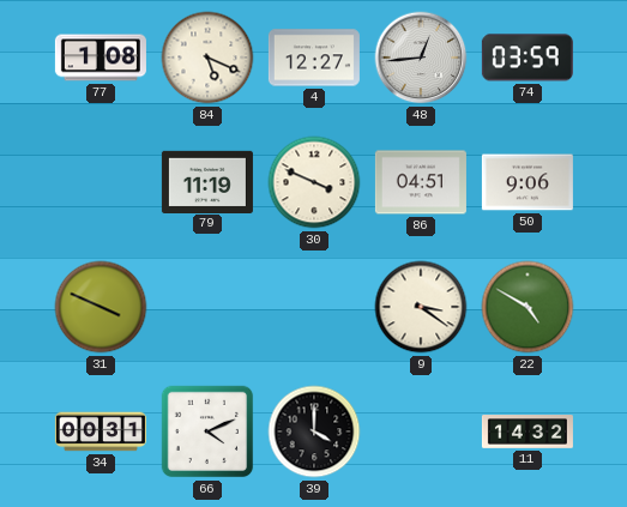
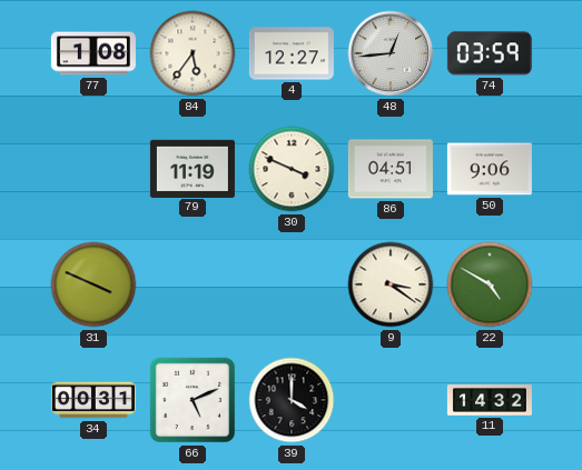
84: 5:19 -> 5:36 (193, 53)
66: 4:11 -> 5:11 (193, 400)
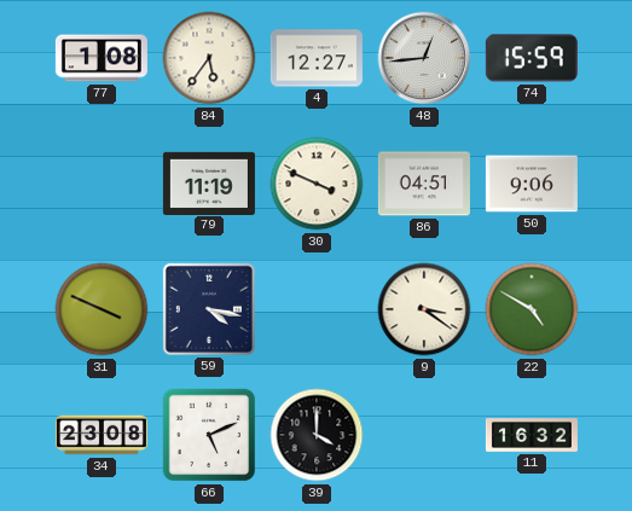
74: 03:59 -> 15:59 (532, 58)
59: none -> 4:17 (209, 309)
34: 00:31 -> 23:08 (102, 435)
11: 14:32 -> 16:32 (532, 435)
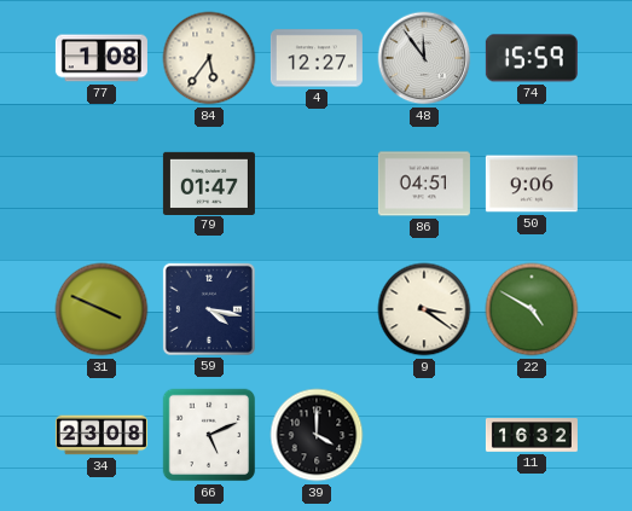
48: 12:44 -> 11:54 (424, 58)
79: 11:19 -> 01:47 (209, 182)
30: 3:49 -> none (317, 184)
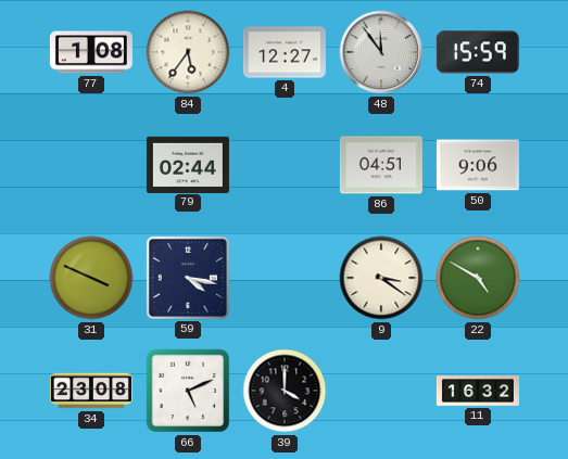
79: 01:47 -> 02:44 (188, 164)
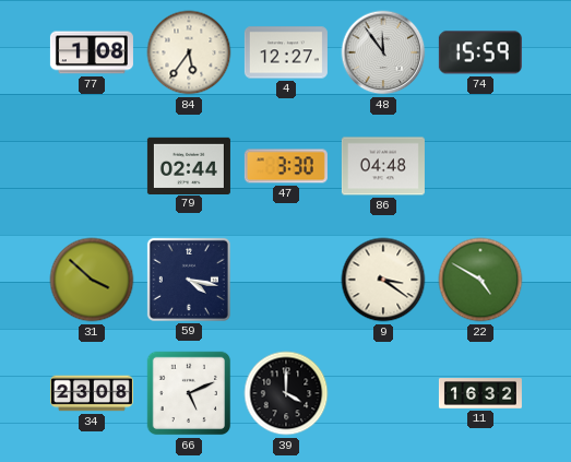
47: none -> 3:30 (286, 166)
86: 04:51 -> 04:48 (383, 166)
50: 9:06 -> none (478, 165)
31: 3:49 -> 3:52 (92, 280)
